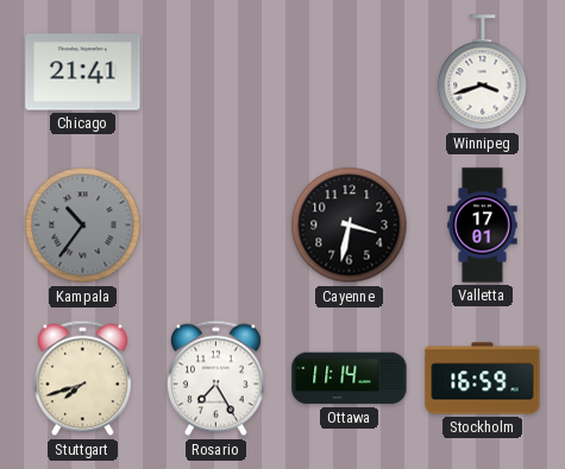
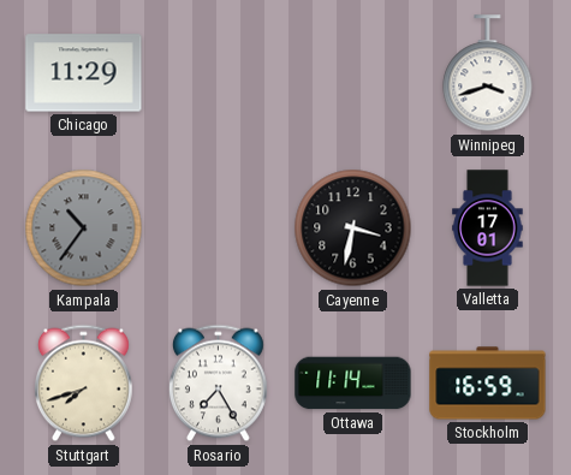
Chicago: 21:41 -> 11:29 (84, 73)
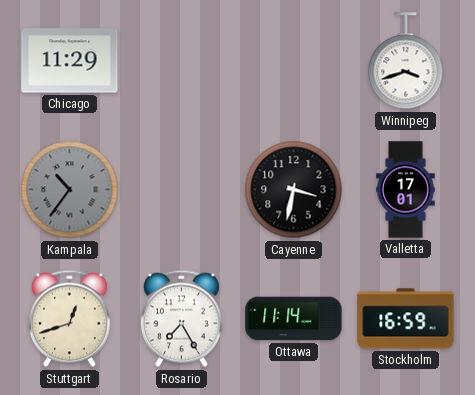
Stuttgart: 7:42 -> 12:42 (69, 319)
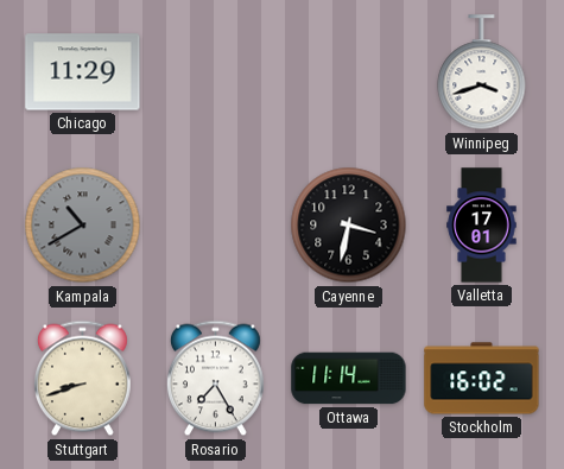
Kampala: 10:36 -> 10:40 (83, 226)
Stuttgart: 12:42 -> 8:42 (82, 379)
Stockholm: 16:59 -> 16:02 (482, 379)
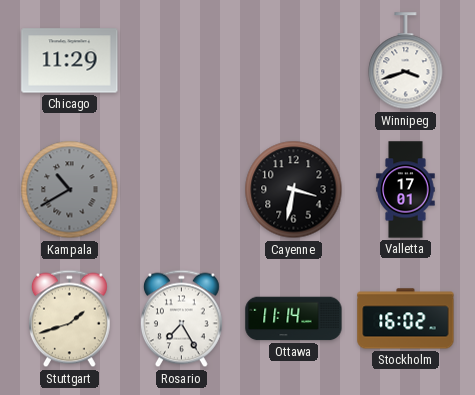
Stuttgart: 8:42 -> 1:42 (69, 319)
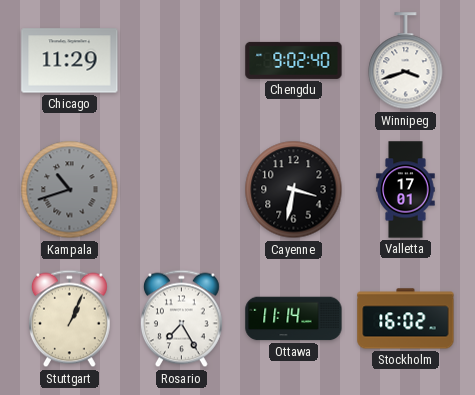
Chengdu: none -> 9:02 (294, 60)
Kampala: 10:40 -> 10:42 (70, 190)
Stuttgart: 1:42 -> 1:04 (69, 319)
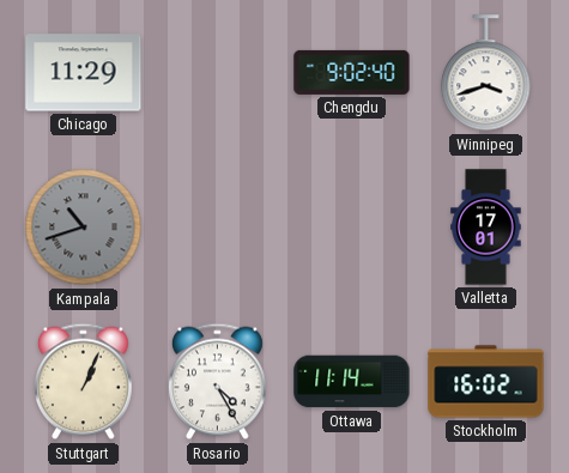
Cayenne: 3:32 -> none (294, 190)
Rosario: 7:25 -> 4:25 (217, 382)
